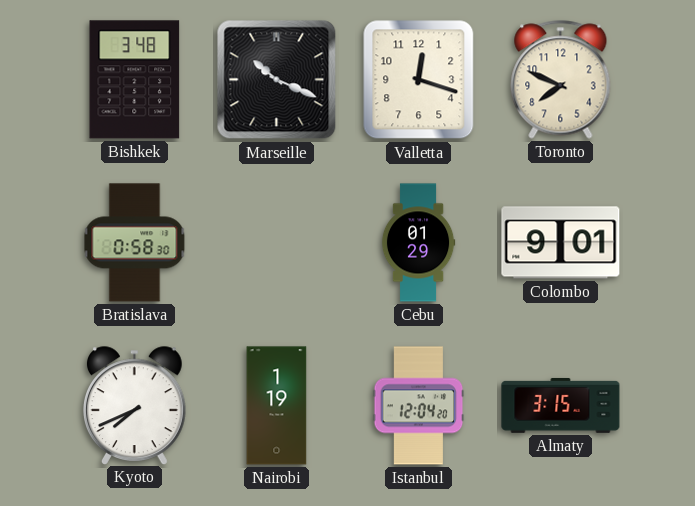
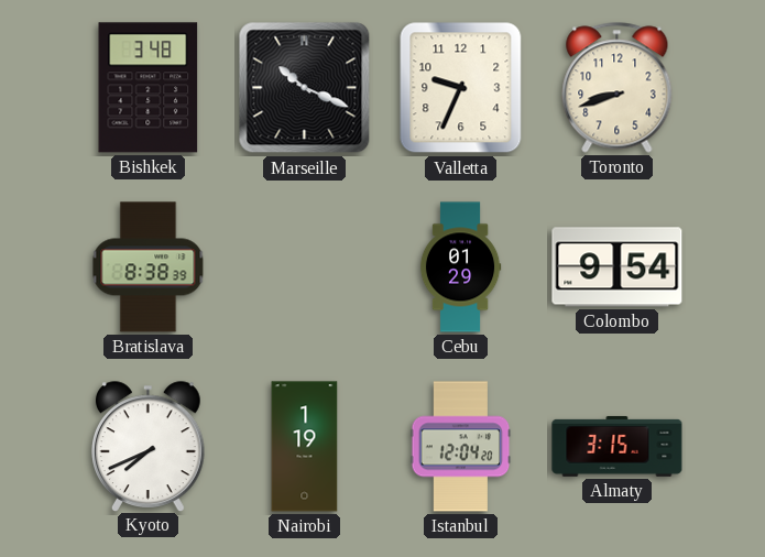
Valletta: 12:18 -> 9:34 (461, 88)
Toronto: 7:49 -> 8:42 (618, 88)
Bratislava: 0:58 -> 8:38 (149, 267)
Colombo: 9:01 -> 9:54 (618, 267)
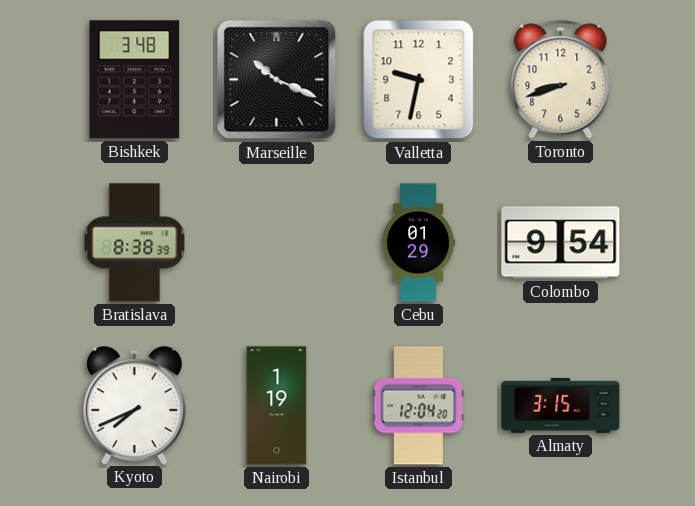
Valletta: 9:34 -> 9:32 (419, 80)
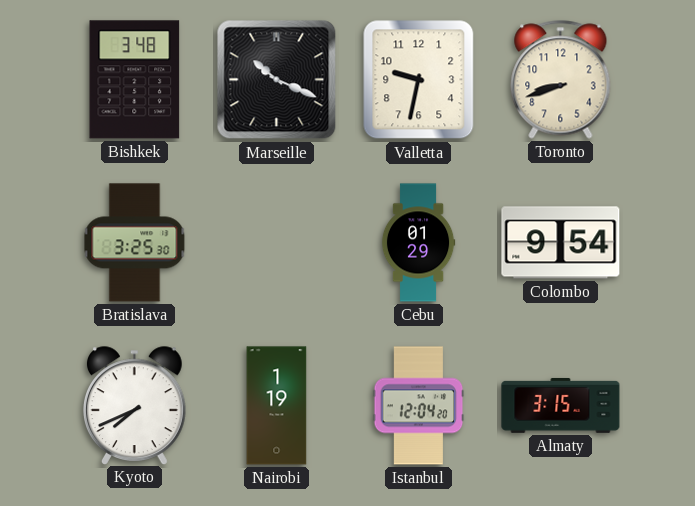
Bratislava: 8:38 -> 3:25 (135, 243)
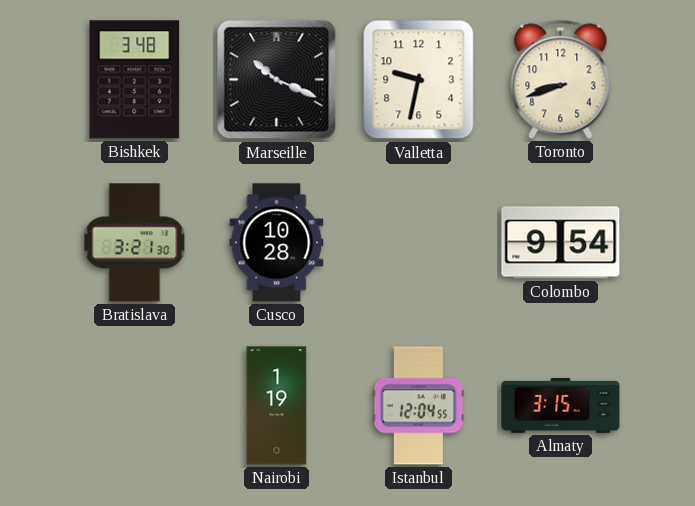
Bratislava: 3:25 -> 3:21 (135, 243)
Cusco: none -> 10:28 (277, 243)
Cebu: 01:29 -> none (418, 243)
Kyoto: 7:41 -> none (135, 405)
Istanbul: 12:04:20 -> 12:04:55 (419, 406)
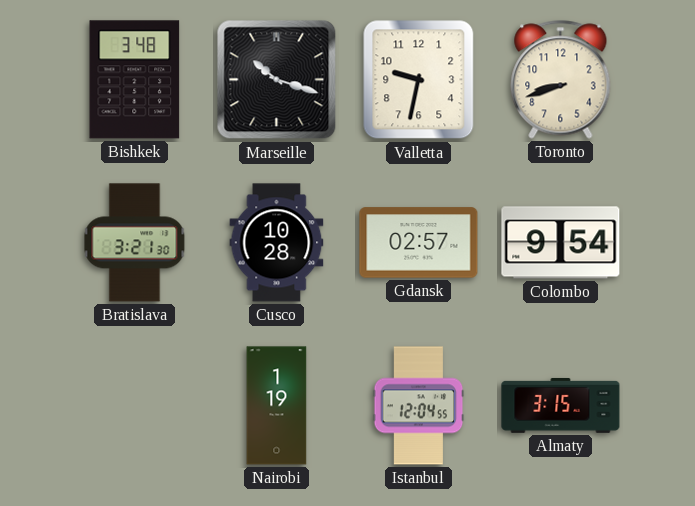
Marseille: 10:19 -> 10:18 (277, 80)
Gdansk: none -> 02:57 (419, 243)
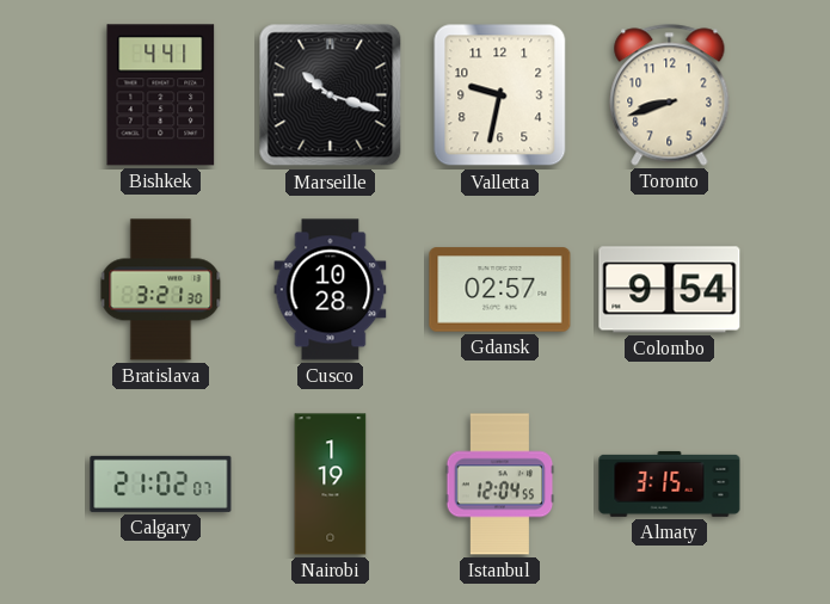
Bishkek: 3:48 -> 4:41 (161, 95)
Calgary: none -> 21:02 (161, 483)
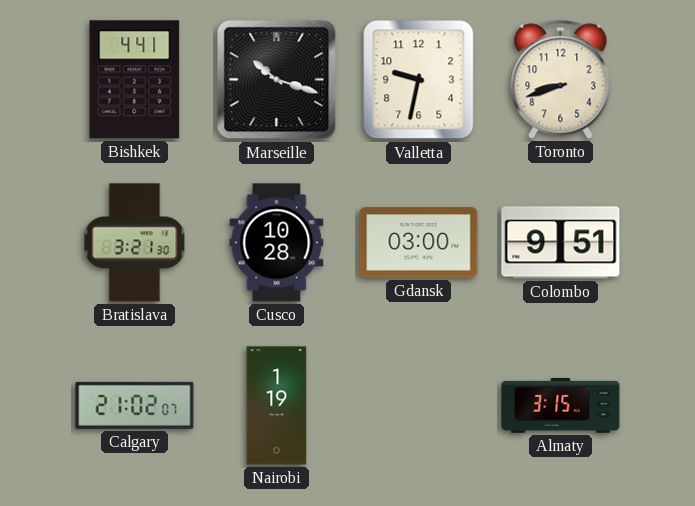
Gdansk: 02:57 -> 03:00 (419, 243)
Colombo: 9:54 -> 9:51 (561, 243)
Istanbul: 12:04 -> none (500, 485)
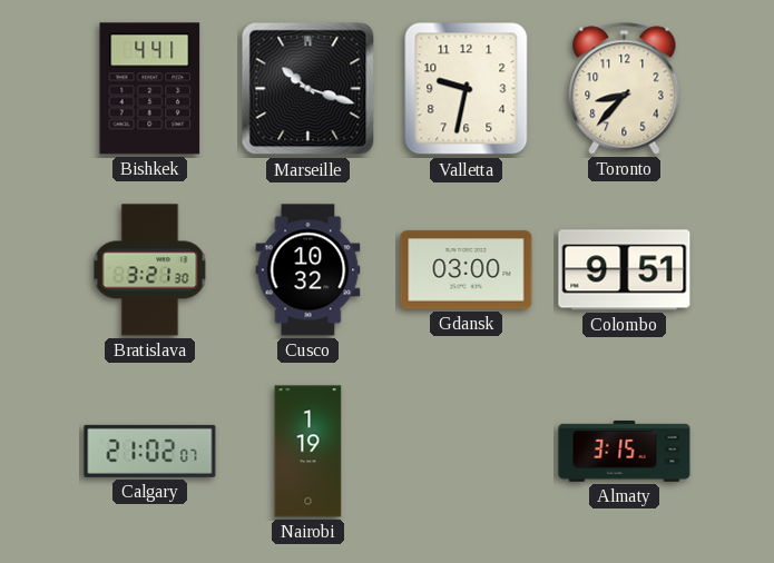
Toronto: 8:42 -> 8:37 (625, 89)
Cusco: 10:28 -> 10:32 (308, 270)
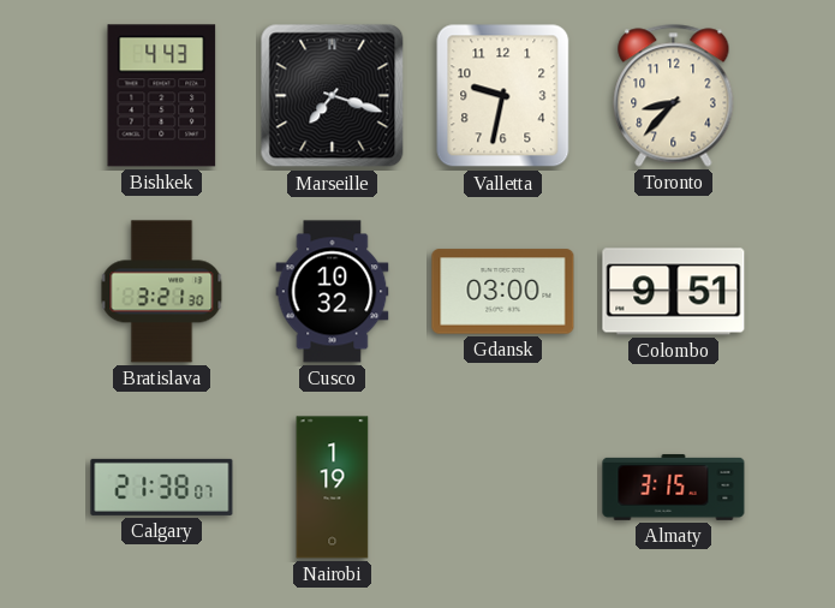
Bishkek: 4:41 -> 4:43 (162, 96)
Marseille: 10:18 -> 7:18 (333, 96)
Calgary: 21:02 -> 21:38 (162, 487)
